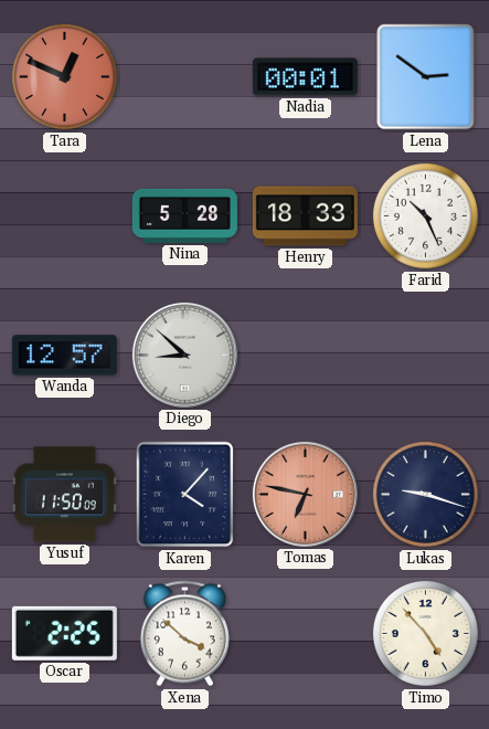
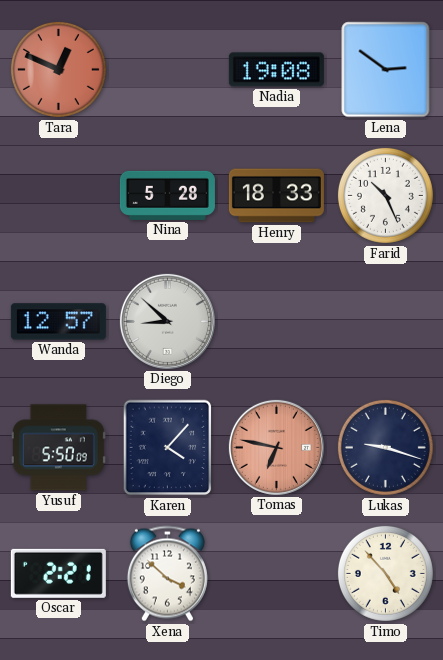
Nadia: 00:01 -> 19:08 (276, 70)
Yusuf: 11:50 -> 5:50 (58, 448)
Oscar: 2:25 -> 2:21 (58, 573)
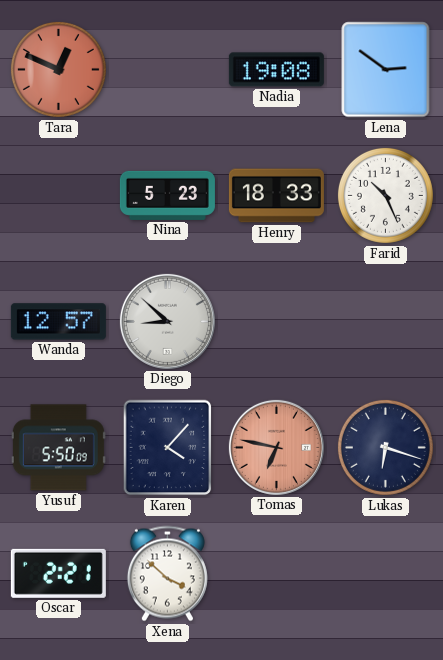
Nina: 5:28 -> 5:23 (167, 195)
Lukas: 9:18 -> 6:18 (385, 447)
Timo: 4:53 -> none (385, 573)
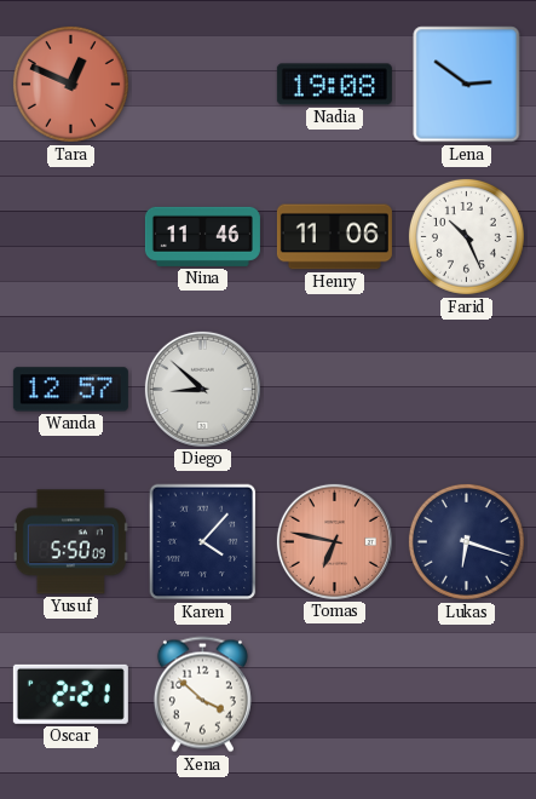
Nina: 5:23 -> 11:46 (202, 236)
Henry: 18:33 -> 11:06 (334, 237)
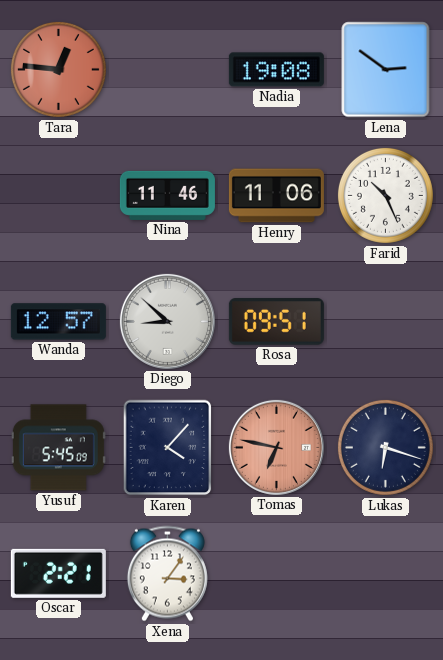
Tara: 12:49 -> 12:46 (58, 69)
Rosa: none -> 09:51 (276, 322)
Yusuf: 5:50 -> 5:45 (58, 448)
Xena: 3:52 -> 3:06 (167, 574)
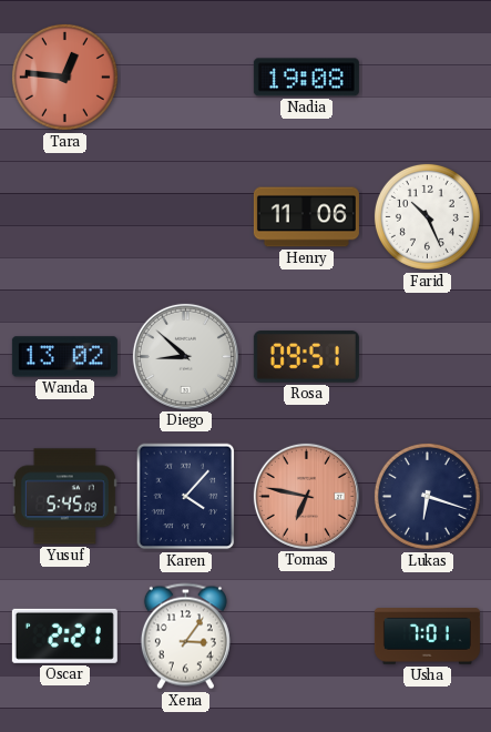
Lena: 2:51 -> none (386, 70)
Nina: 11:46 -> none (167, 195)
Wanda: 12:57 -> 13:02 (64, 357)
Usha: none -> 7:01 (427, 637)
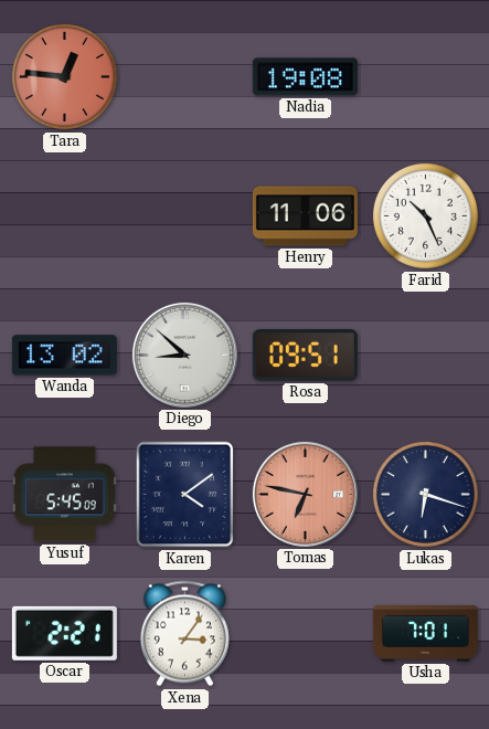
Karen: 4:07 -> 4:09 (185, 495)
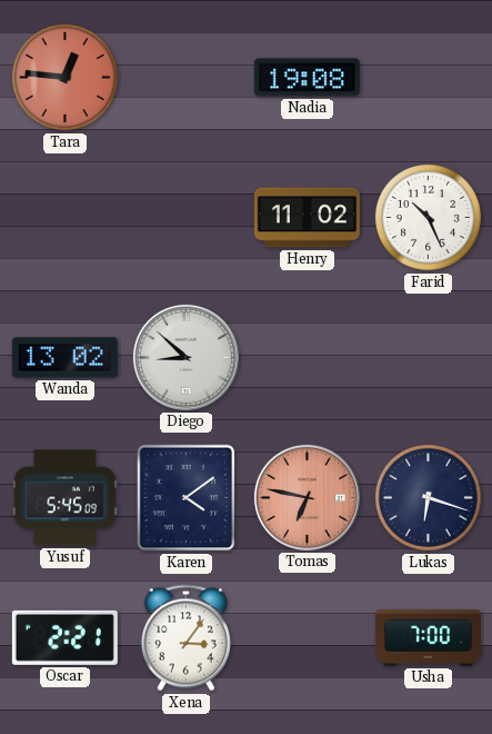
Henry: 11:06 -> 11:02 (307, 218)
Rosa: 09:51 -> none (305, 356)
Usha: 7:01 -> 7:00 (428, 638)
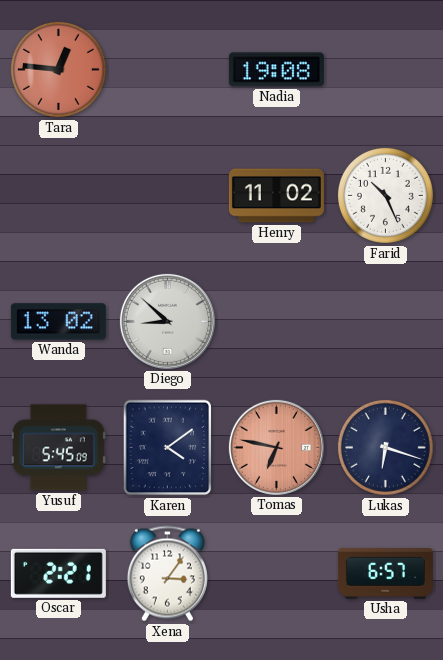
Usha: 7:00 -> 6:57 (385, 574)
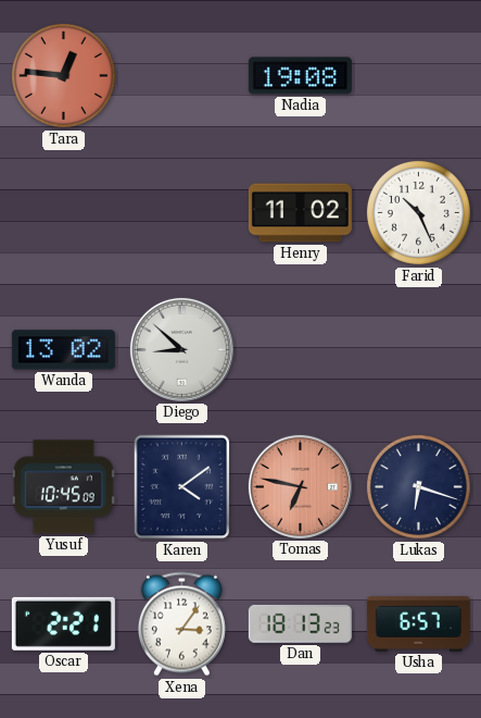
Yusuf: 5:45 -> 10:45 (63, 487)
Dan: none -> 18:13 (300, 623)
